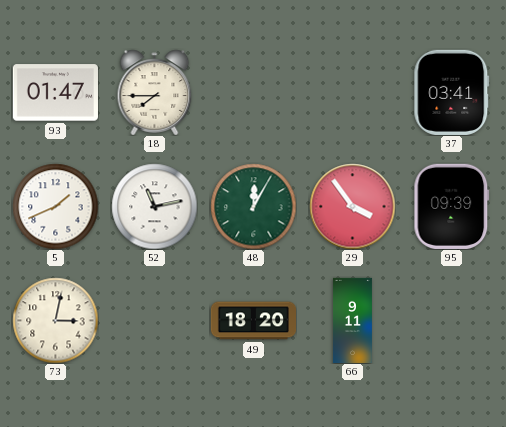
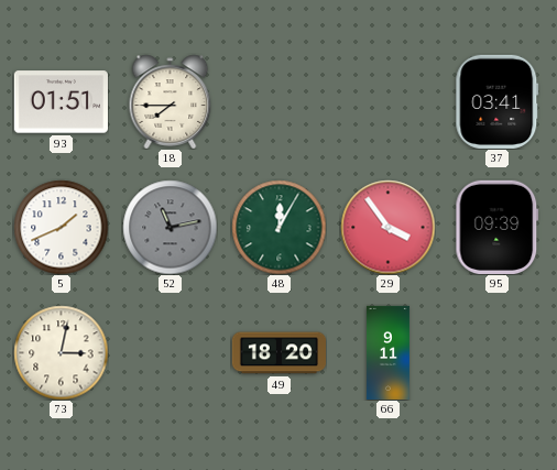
93: 01:47 -> 01:51 (61, 102)
52 dial: white -> grey (170, 227)
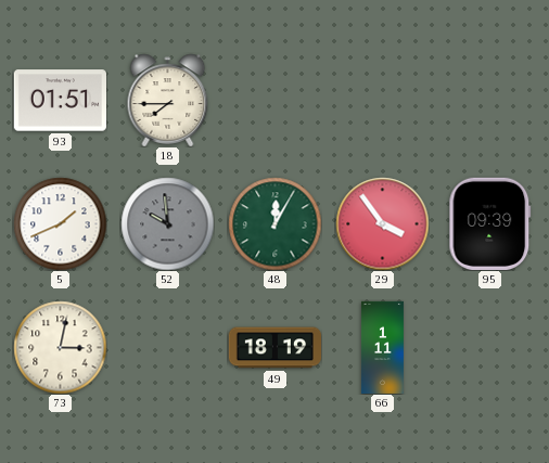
37: 03:41 -> none (498, 101)
52: 11:13 -> 9:59 (167, 223)
49: 18:20 -> 18:19 (274, 348)
66: 9:11 -> 1:11 (382, 347)
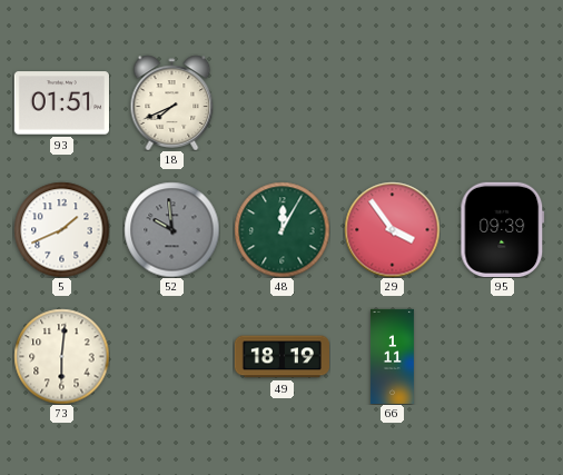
18: 7:45 -> 7:41 (172, 102)
73: 3:02 -> 6:01 (61, 356)
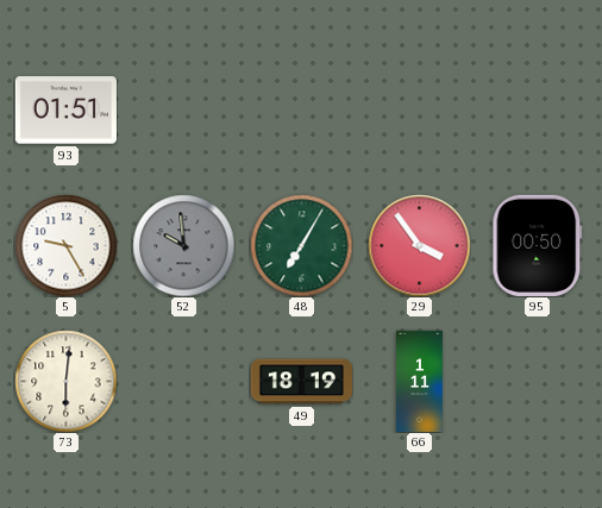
18: 7:41 -> none (172, 102)
5: 1:41 -> 9:25 (65, 245)
48: 12:05 -> 7:05 (301, 245)
95: 09:39 -> 00:50 (538, 245)
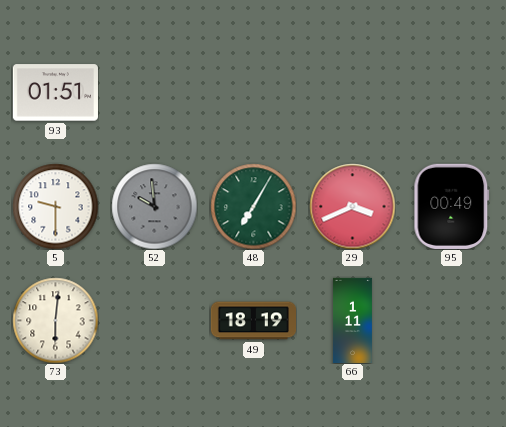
5: 9:25 -> 9:30 (55, 206)
29: 3:54 -> 3:41 (352, 206)
95: 00:50 -> 00:49 (452, 206)
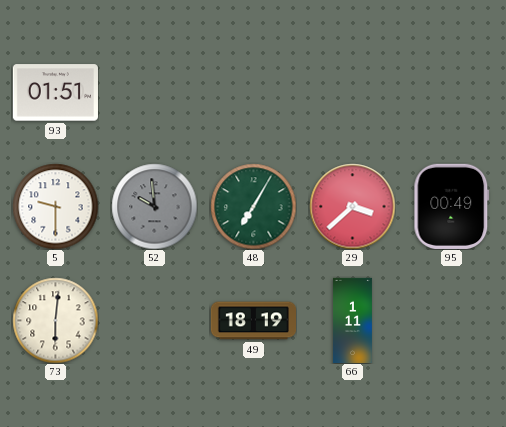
29: 3:41 -> 3:38 (352, 206)
